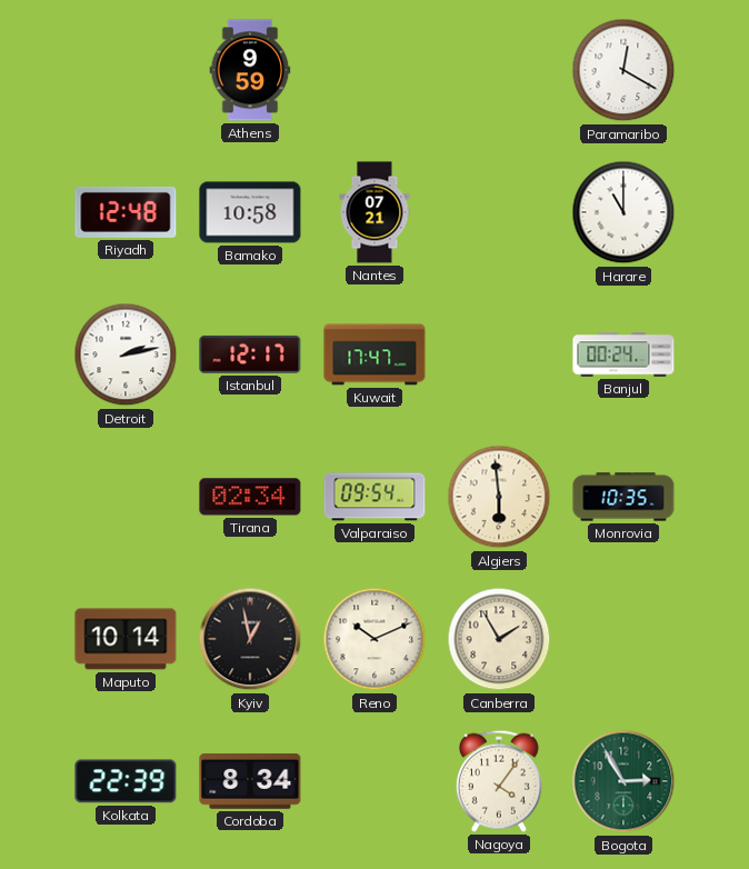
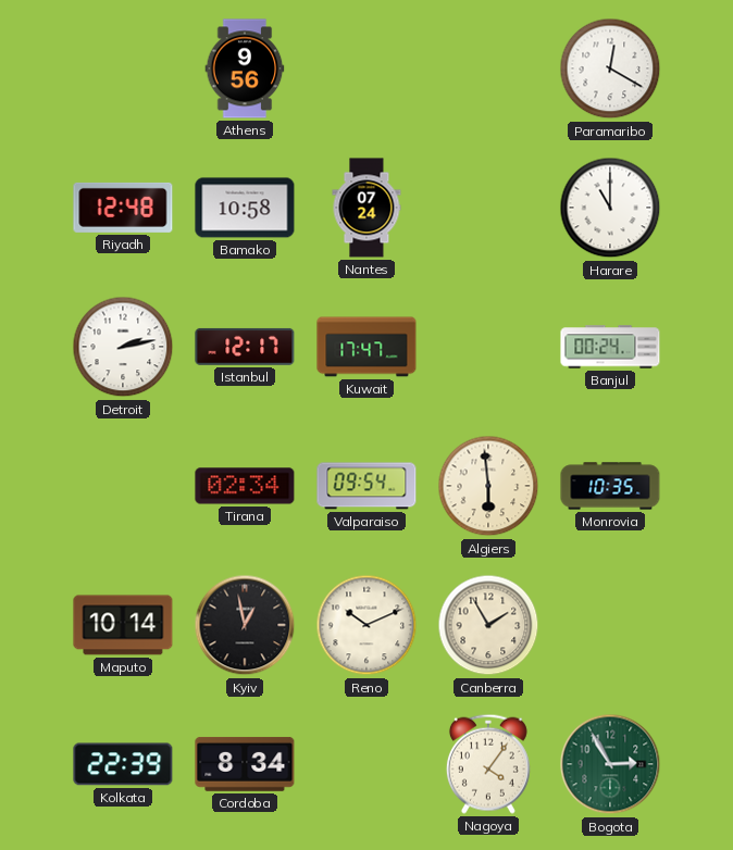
Athens: 9:59 -> 9:56 (245, 68)
Nantes: 07:21 -> 07:24 (366, 208)
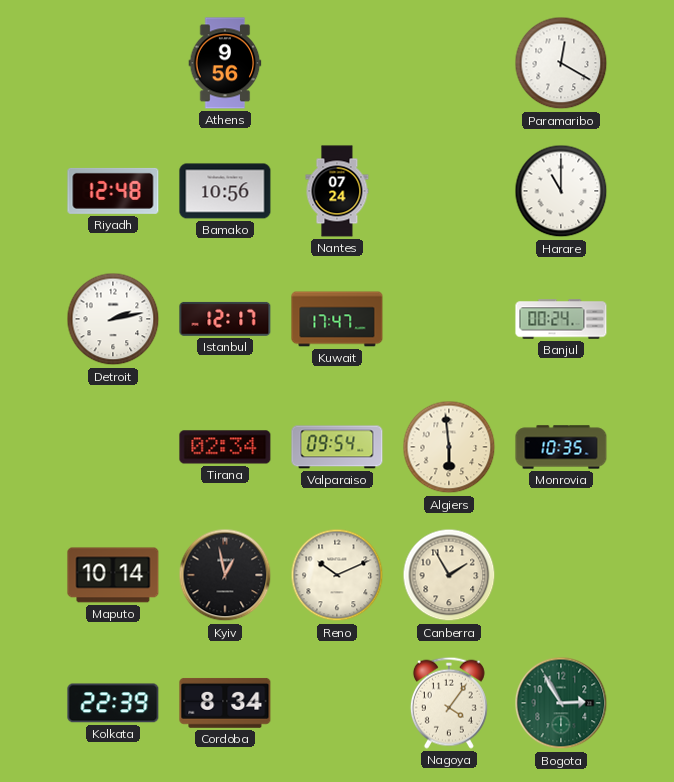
Bamako: 10:58 -> 10:56 (225, 191)
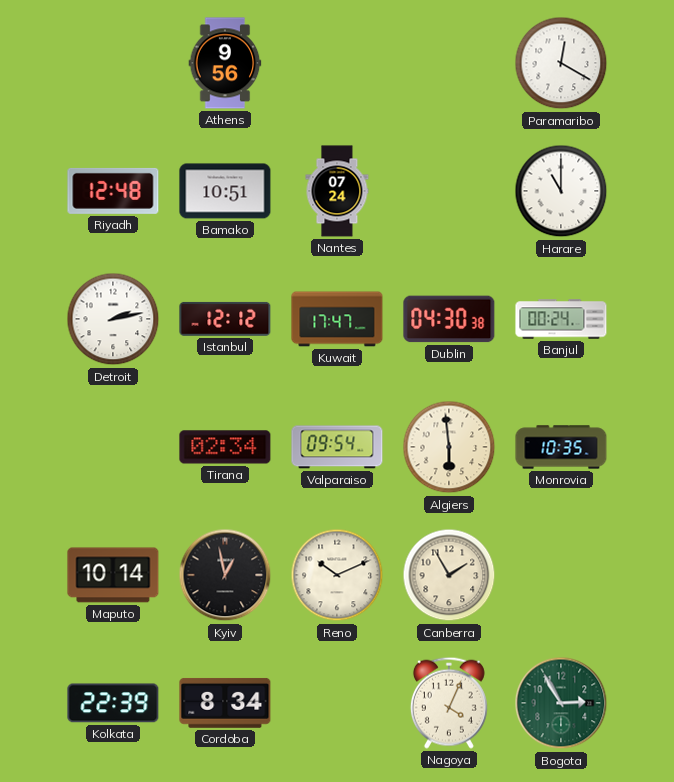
Bamako: 10:56 -> 10:51 (225, 191)
Istanbul: 12:17 -> 12:12 (225, 319)
Dublin: none -> 04:30 (449, 319)
Nagoya: 4:06 -> 4:04 (449, 703)
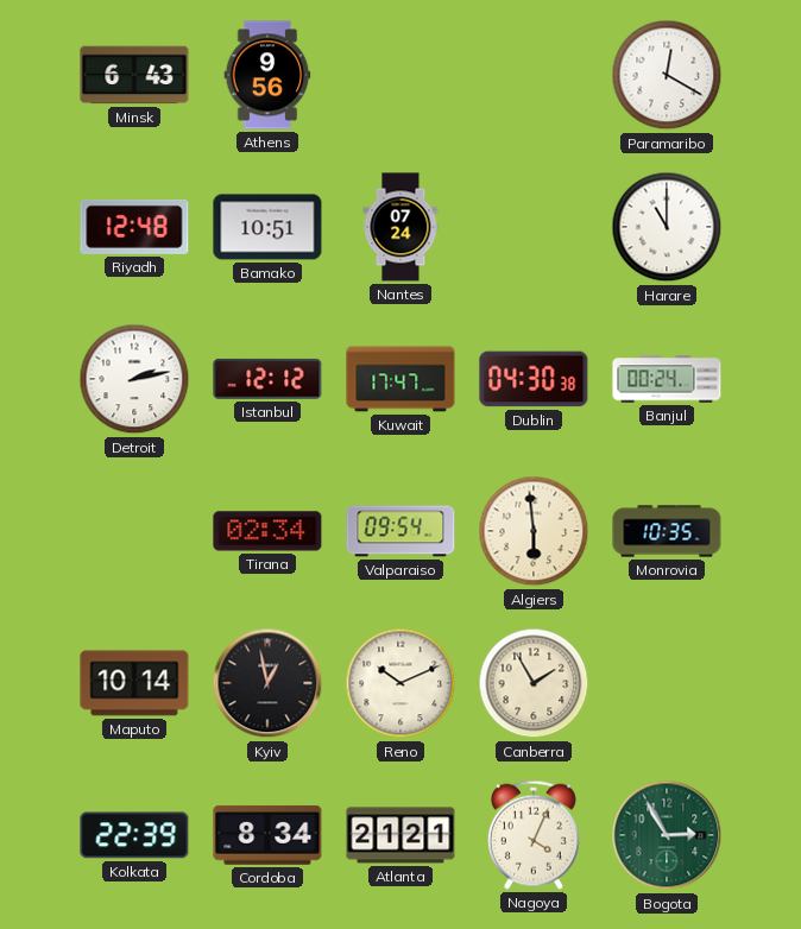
Minsk: none -> 6:43 (134, 75)
Atlanta: none -> 21:21 (400, 835)
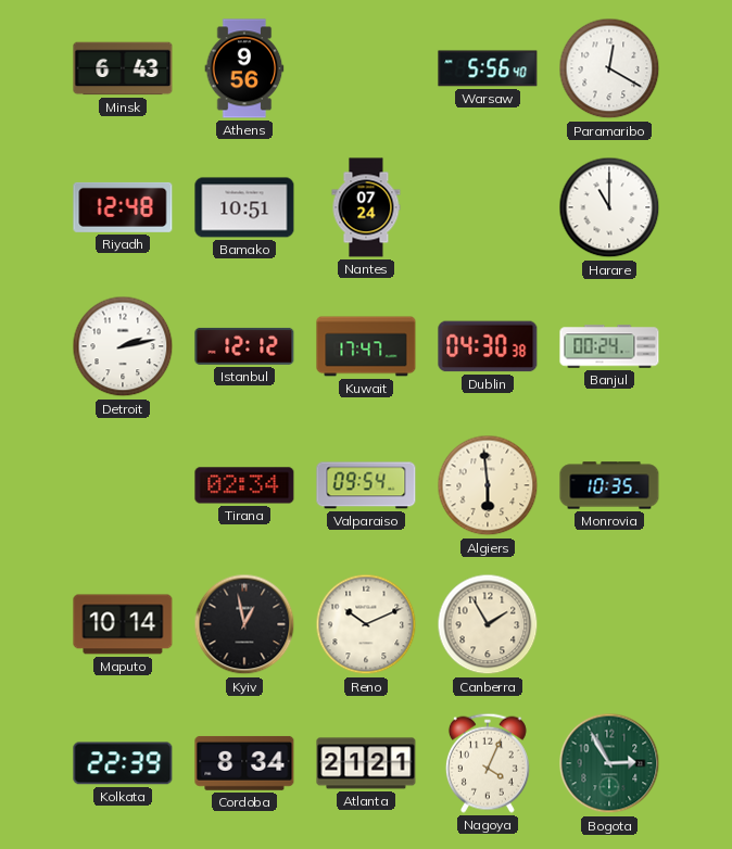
Warsaw: none -> 5:56 (488, 68)
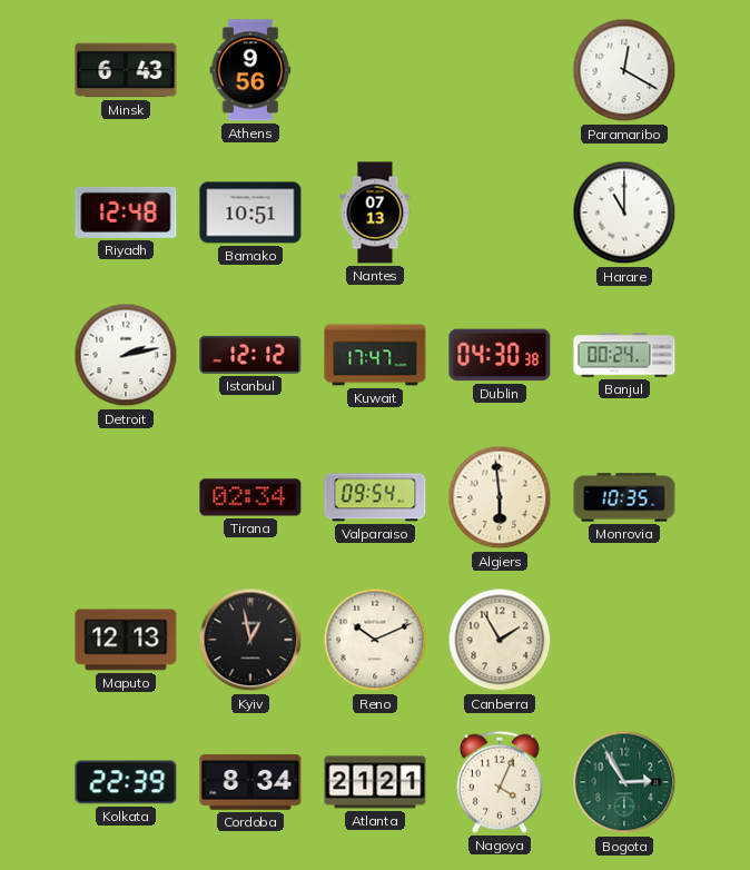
Warsaw: 5:56 -> none (488, 68)
Nantes: 07:24 -> 07:13 (375, 212)
Maputo: 10:14 -> 12:13 (126, 640)
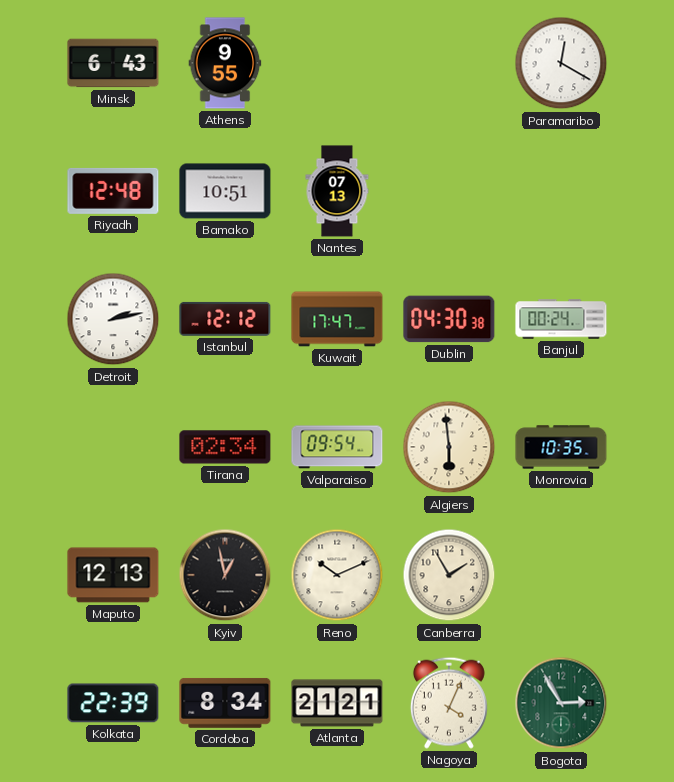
Athens: 9:56 -> 9:55 (225, 63)
Harare: 11:00 -> none (624, 212)
